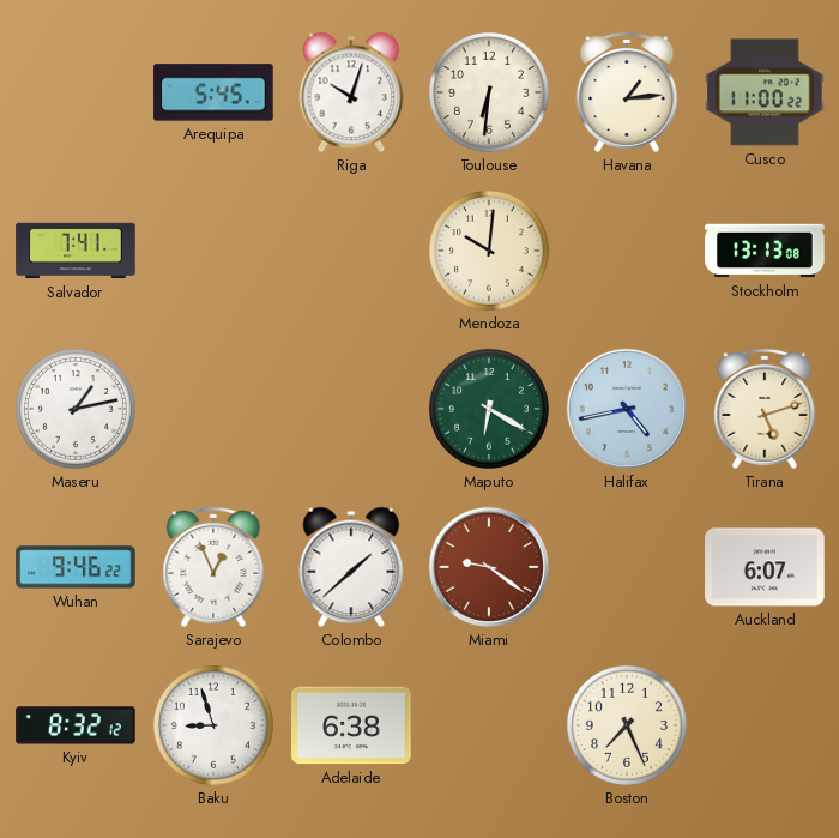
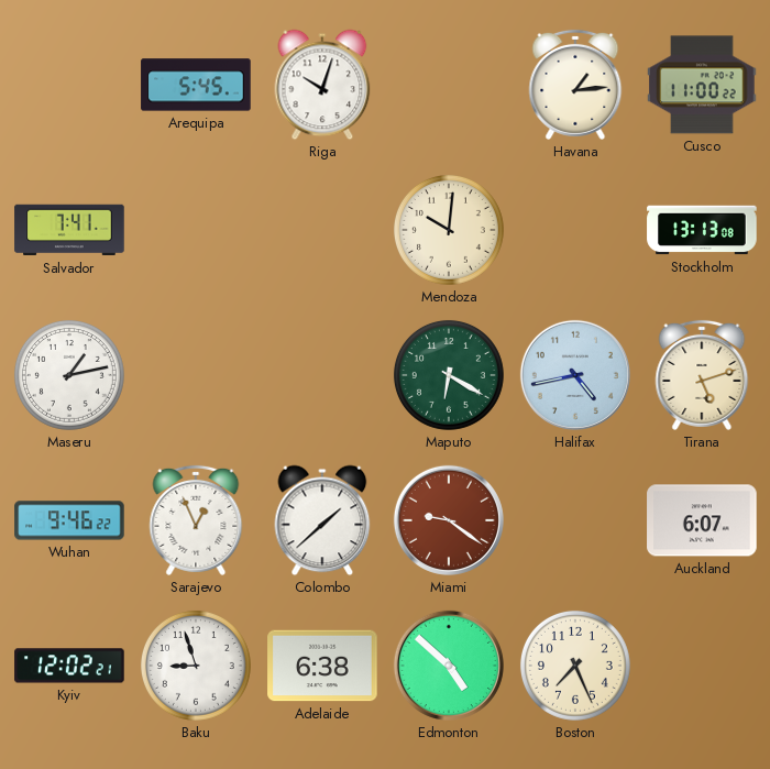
Toulouse: 6:31 -> none (489, 92)
Kyiv: 8:32 -> 12:02 (69, 666)
Edmonton: none -> 4:52 (449, 666)
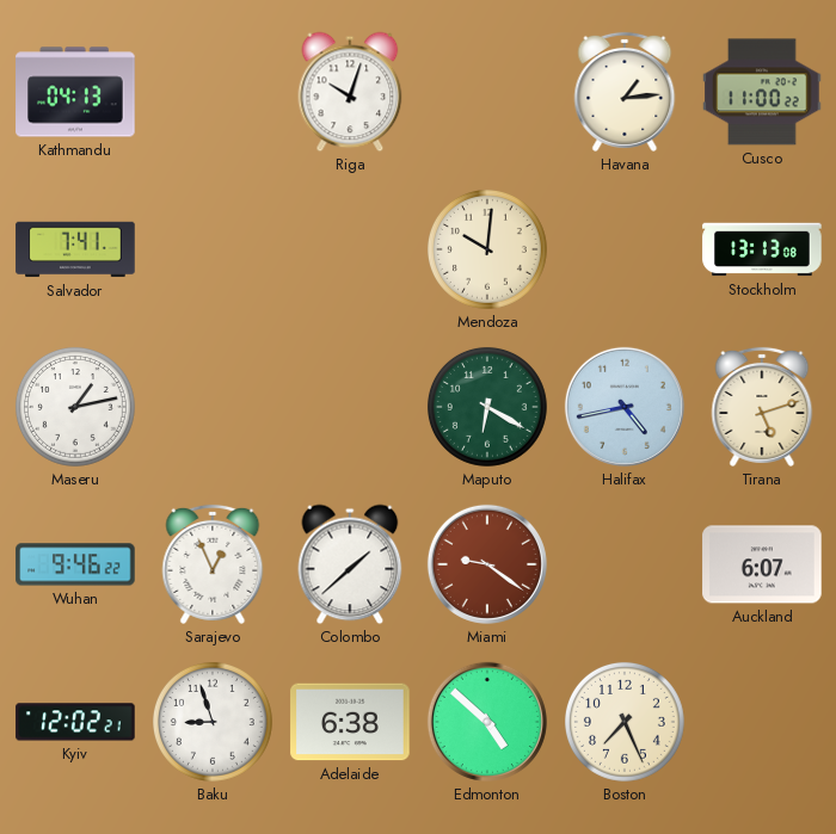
Kathmandu: none -> 04:13 (75, 92)
Arequipa: 5:45 -> none (196, 85)
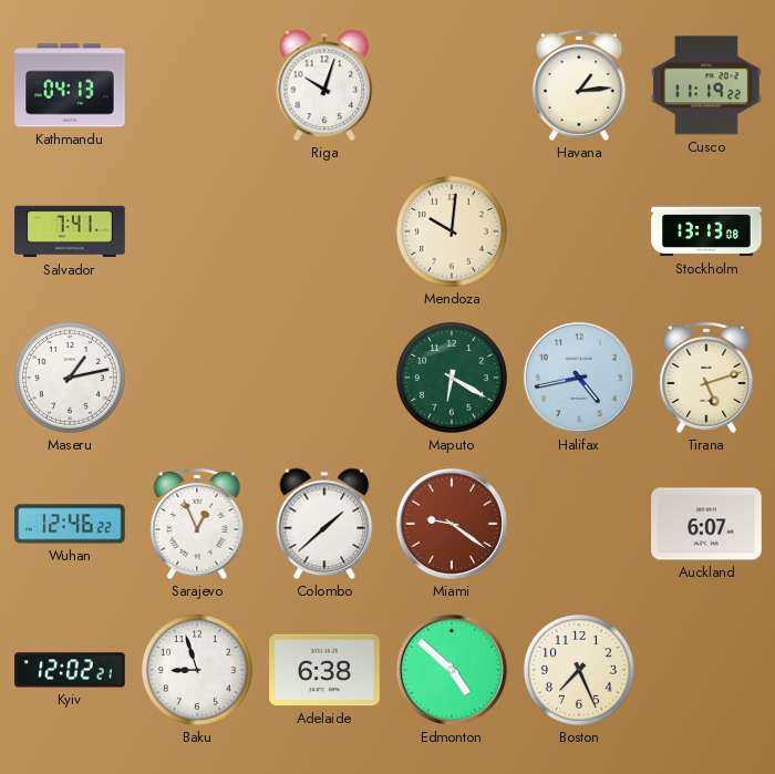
Cusco: 11:00 -> 11:19 (706, 85)
Wuhan: 9:46 -> 12:46 (70, 524)
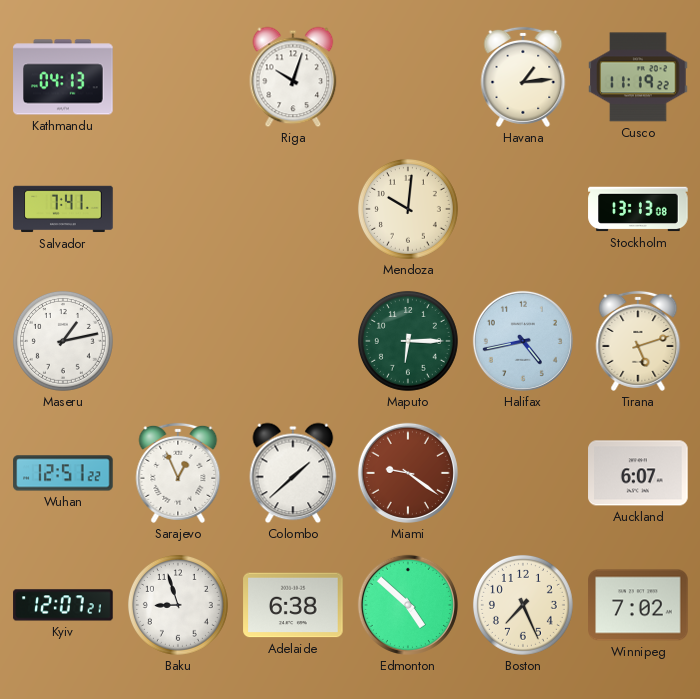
Maputo: 6:20 -> 6:15 (408, 341)
Wuhan: 12:46 -> 12:51 (63, 473)
Kyiv: 12:02 -> 12:07 (63, 605)
Winnipeg: none -> 7:02 (638, 605)
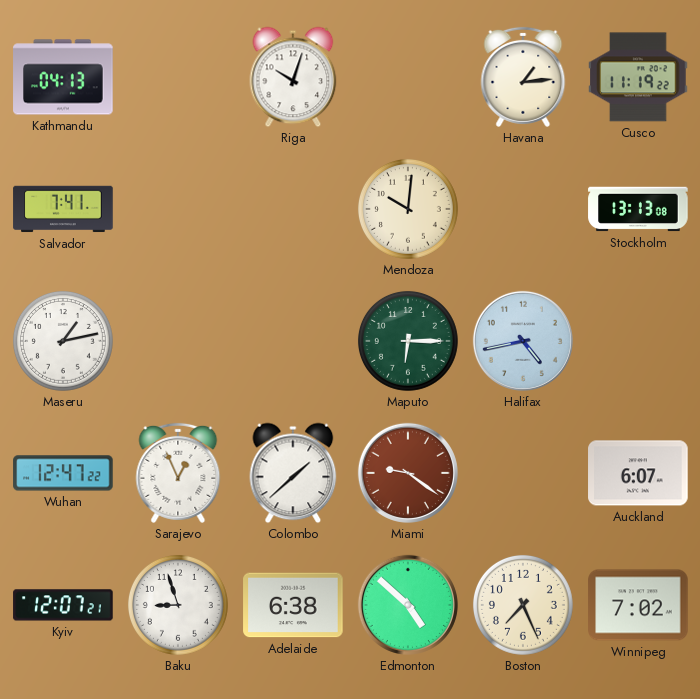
Tirana: 5:12 -> none (638, 341)
Wuhan: 12:51 -> 12:47 (63, 473)
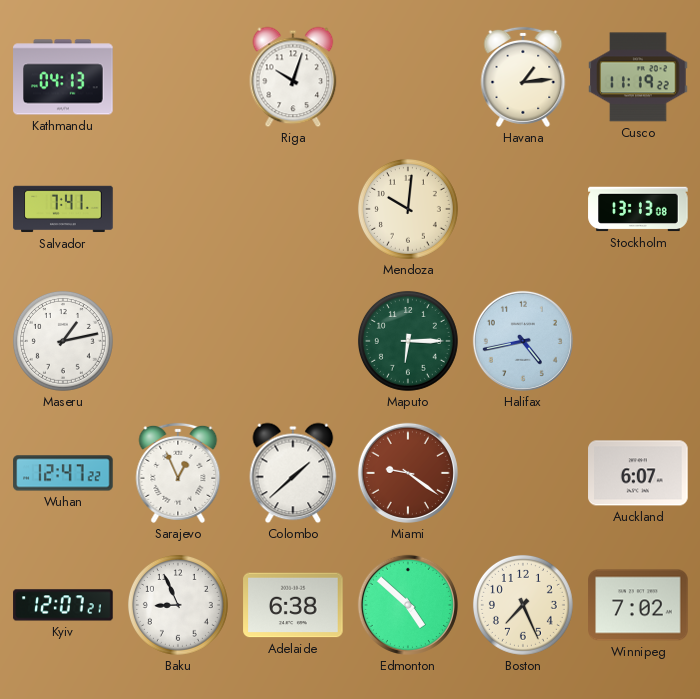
Baku: 8:57 -> 8:56 (178, 605)
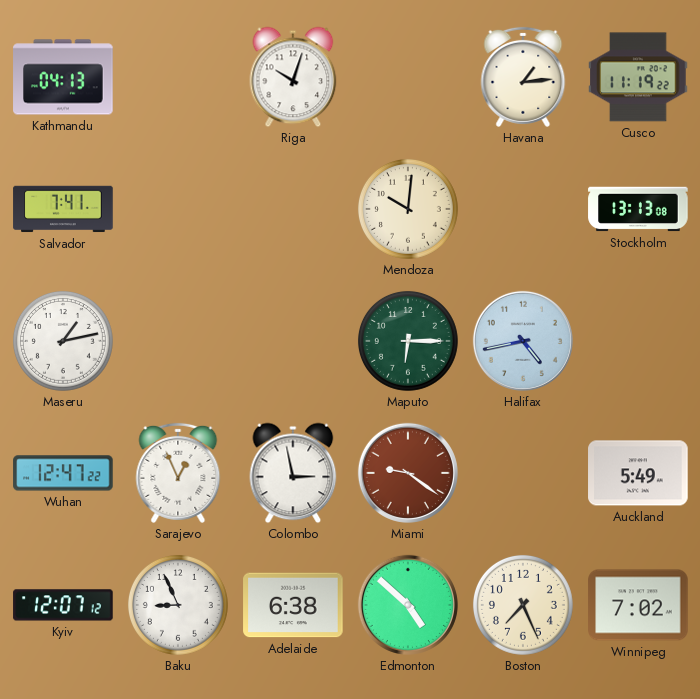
Colombo: 1:38 -> 2:58 (293, 473)
Auckland: 6:07 -> 5:49 (638, 473)
Kyiv: 12:07:21 -> 12:07:12 (63, 605)
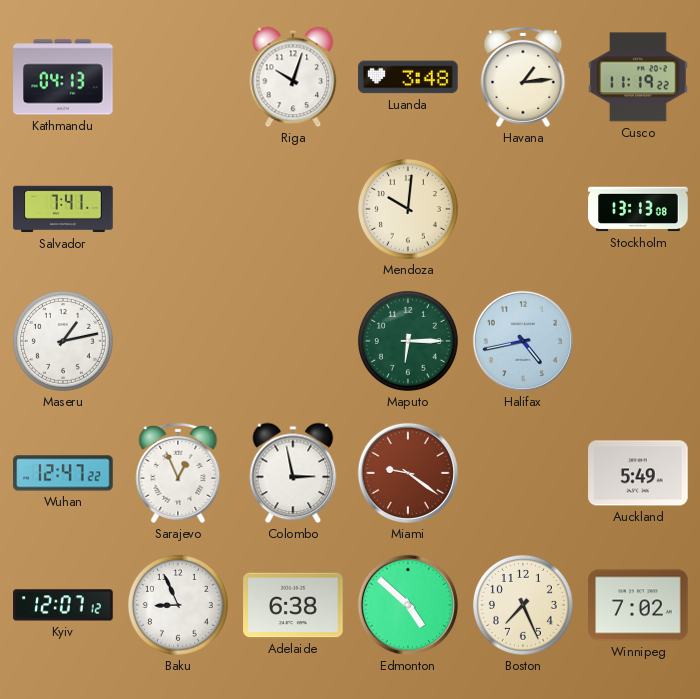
Luanda: none -> 3:48 (408, 77)
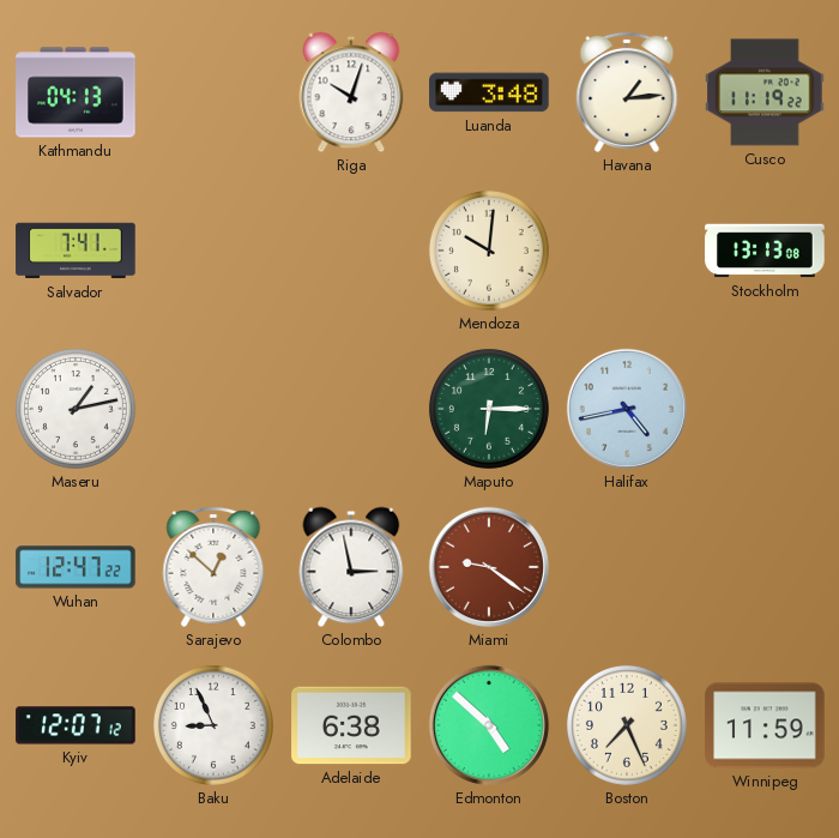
Sarajevo: 12:56 -> 12:52 (213, 567)
Auckland: 5:49 -> none (638, 473)
Winnipeg: 7:02 -> 11:59 (765, 725)
